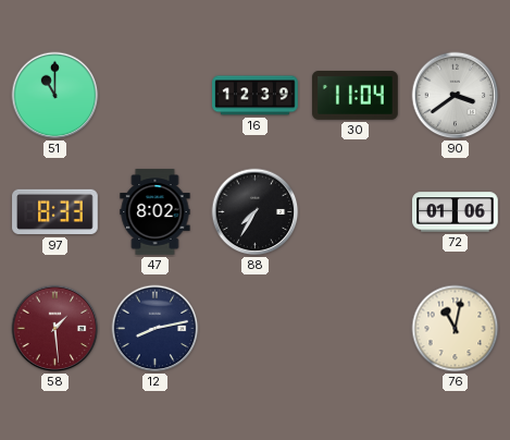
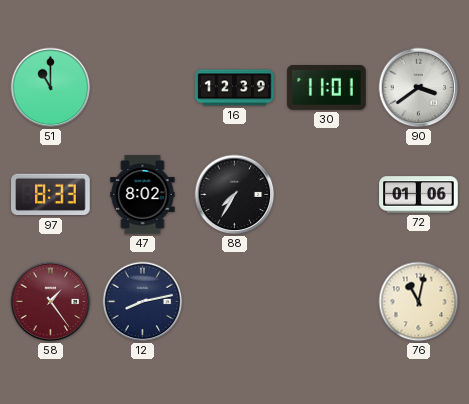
30: 11:04 -> 11:01 (327, 88)
58: 1:29 -> 1:24 (51, 302)
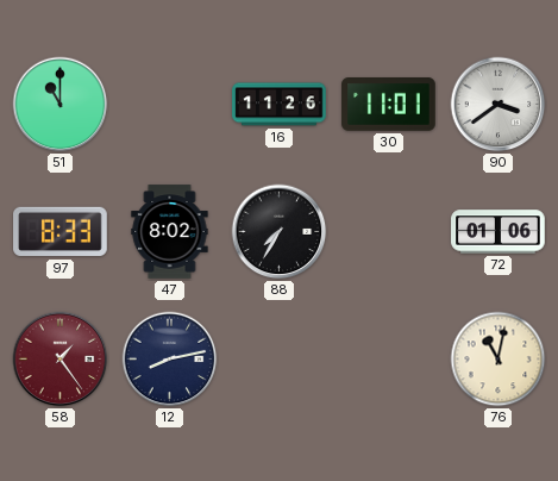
16: 12:39 -> 11:26 (280, 105)
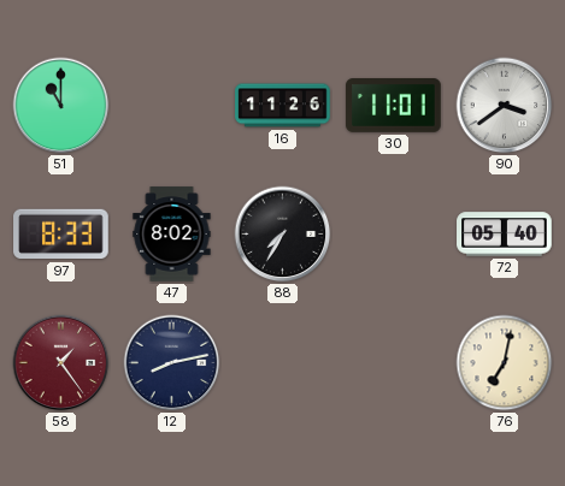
72: 01:06 -> 05:40 (505, 235)
76: 11:02 -> 7:02 (505, 363)
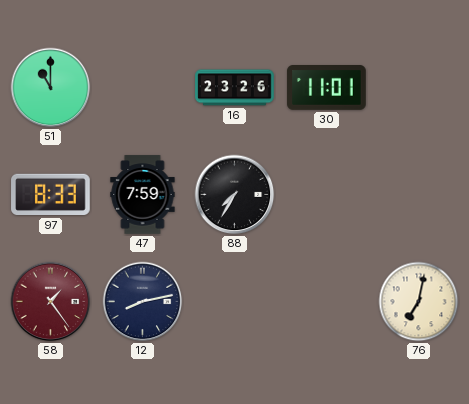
16: 11:26 -> 23:26 (235, 88)
90: 3:39 -> none (505, 106)
47: 8:02 -> 7:59 (143, 195)
72: 05:40 -> none (505, 235)
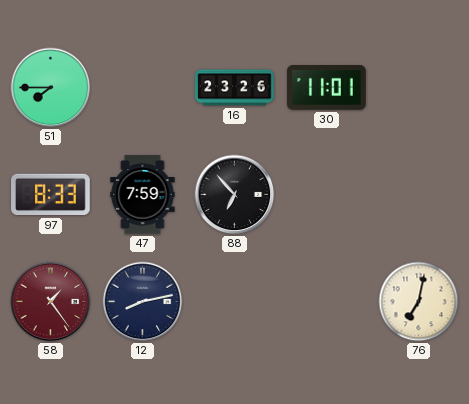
51: 11:00 -> 7:45 (51, 88)
88: 7:35 -> 6:53 (235, 195)
